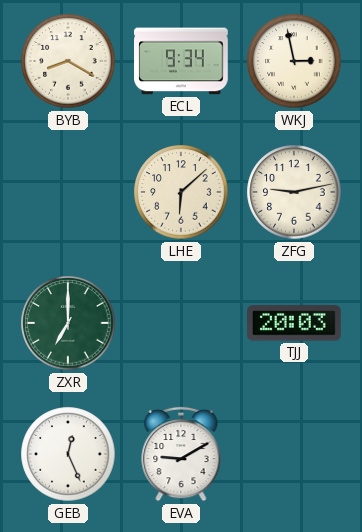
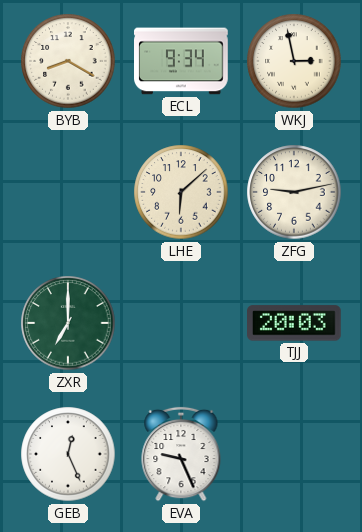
EVA: 9:10 -> 9:26 (181, 454)
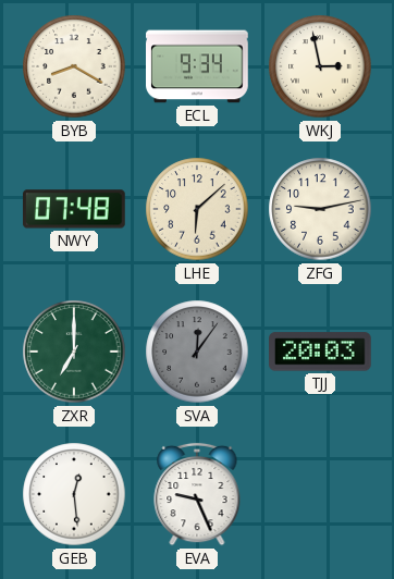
NWY: none -> 07:48 (75, 209)
SVA: none -> 12:06 (197, 352)
GEB: 12:26 -> 12:29 (74, 494)
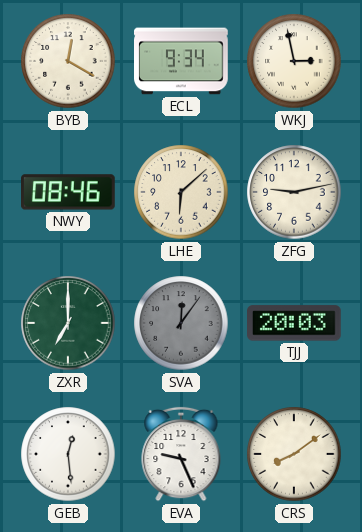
BYB: 8:20 -> 12:20 (68, 61)
NWY: 07:48 -> 08:46 (69, 192)
CRS: none -> 8:09 (294, 454)
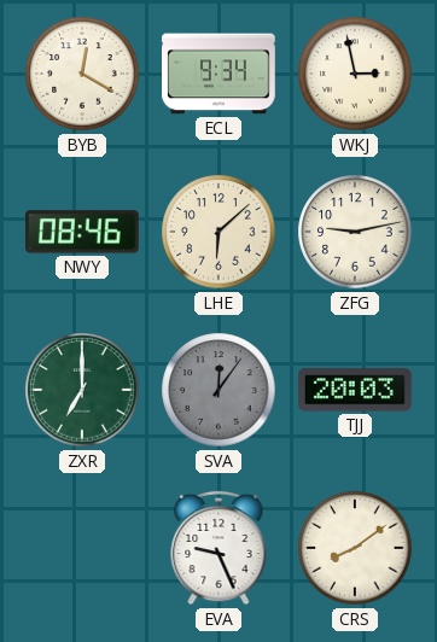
GEB: 12:29 -> none (68, 454)
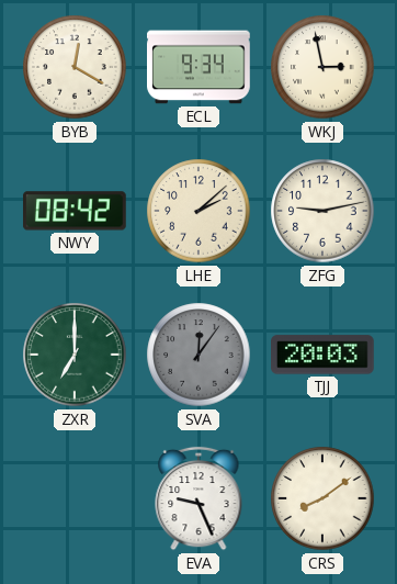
NWY: 08:46 -> 08:42 (76, 211)
LHE: 6:08 -> 2:08 (198, 211)
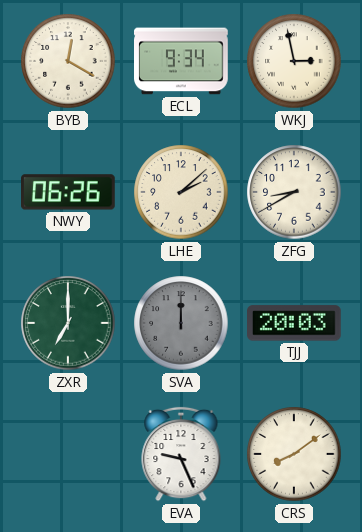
NWY: 08:42 -> 06:26 (69, 192)
ZFG: 9:13 -> 8:40 (294, 192)
SVA: 12:06 -> 12:00 (181, 323)
